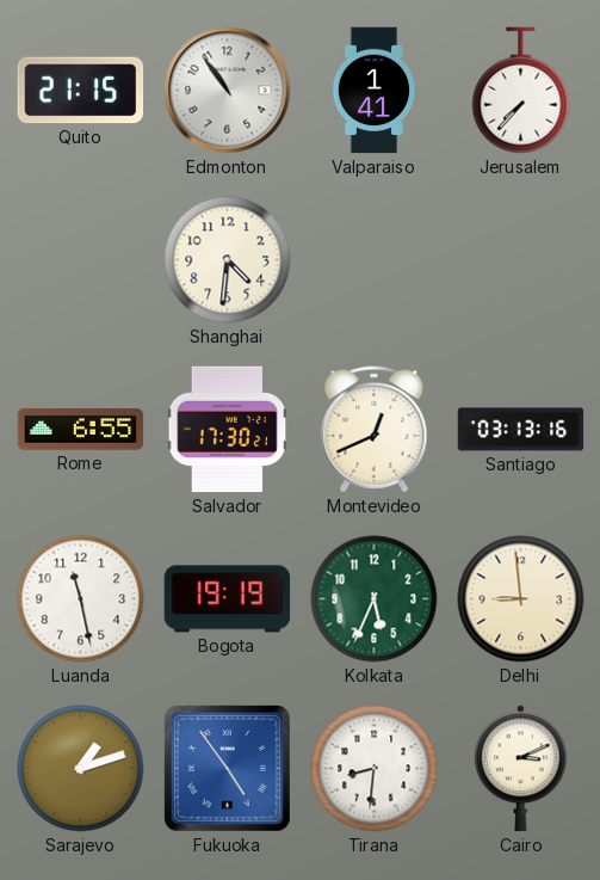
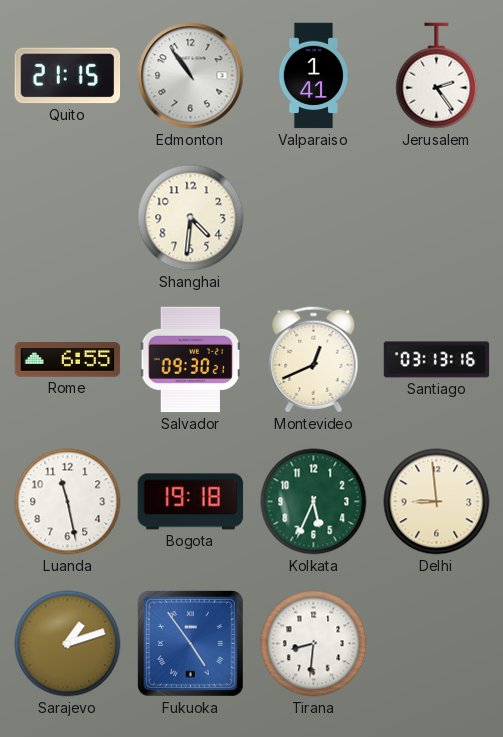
Jerusalem: 7:37 -> 2:24 (437, 76)
Salvador: 17:30 -> 09:30 (191, 360)
Bogota: 19:19 -> 19:18 (191, 502)
Cairo: 3:11 -> none (521, 769)
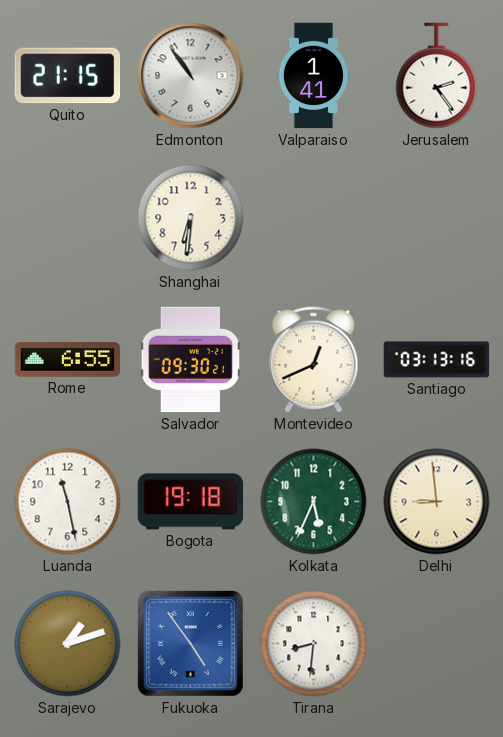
Shanghai: 4:31 -> 6:31 (191, 218)
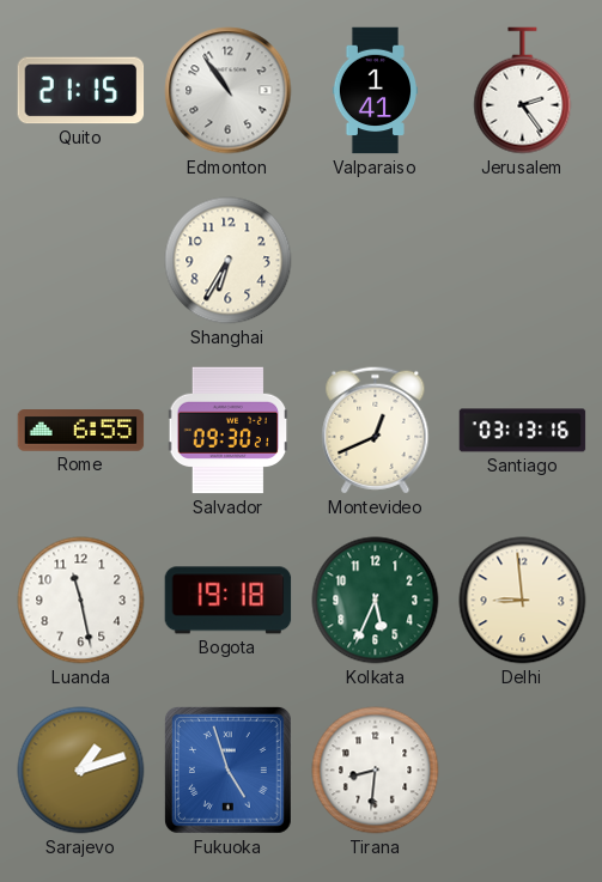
Shanghai: 6:31 -> 6:35 (229, 261)
Fukuoka: 4:54 -> 4:57 (227, 770)
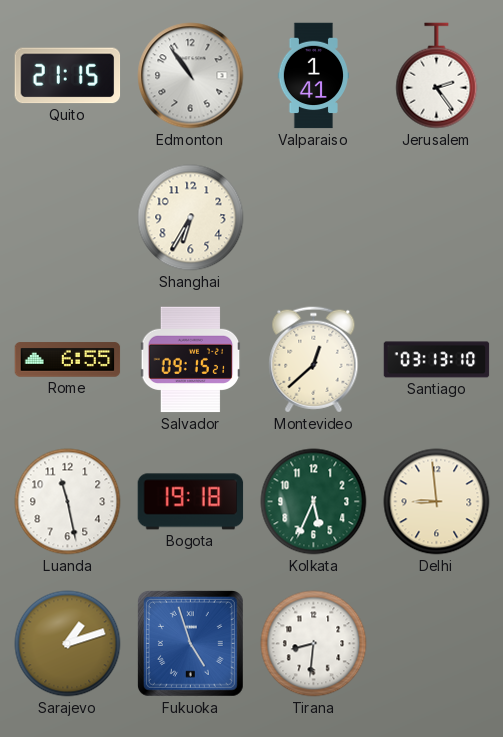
Salvador: 09:30 -> 09:15 (191, 360)
Montevideo: 12:41 -> 12:38 (314, 360)
Santiago: 03:13:16 -> 03:13:10 (437, 360)
